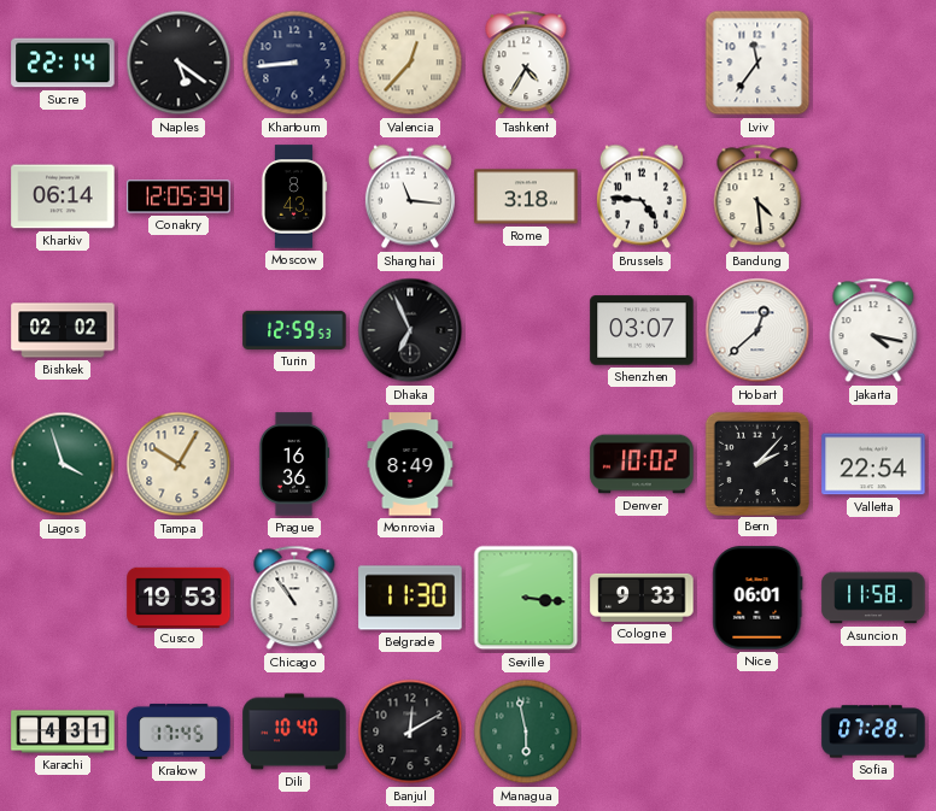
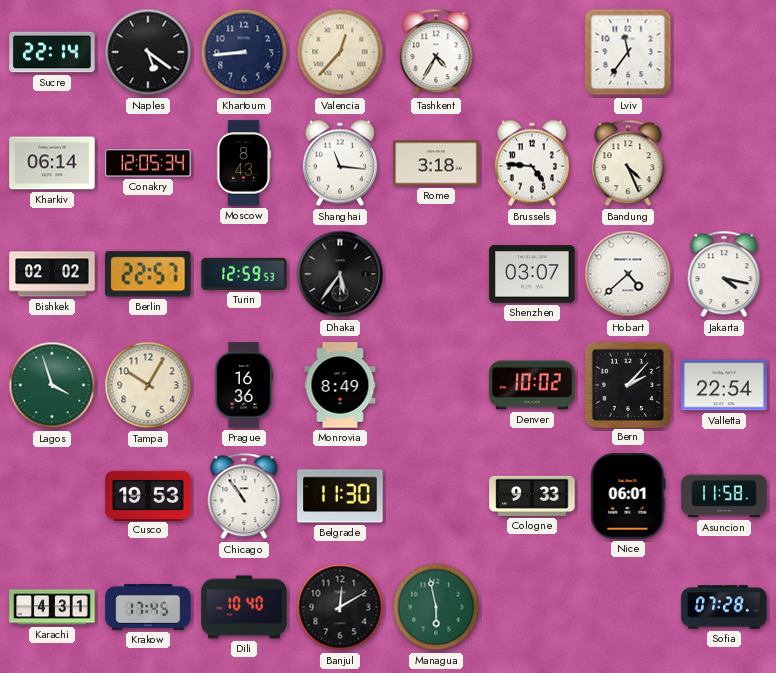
Bandung: 4:29 -> 4:26 (628, 163)
Berlin: none -> 22:57 (148, 274)
Dhaka: 6:56 -> 5:36 (340, 274)
Hobart: 12:38 -> 4:38 (628, 274)
Seville: 3:16 -> none (526, 598)
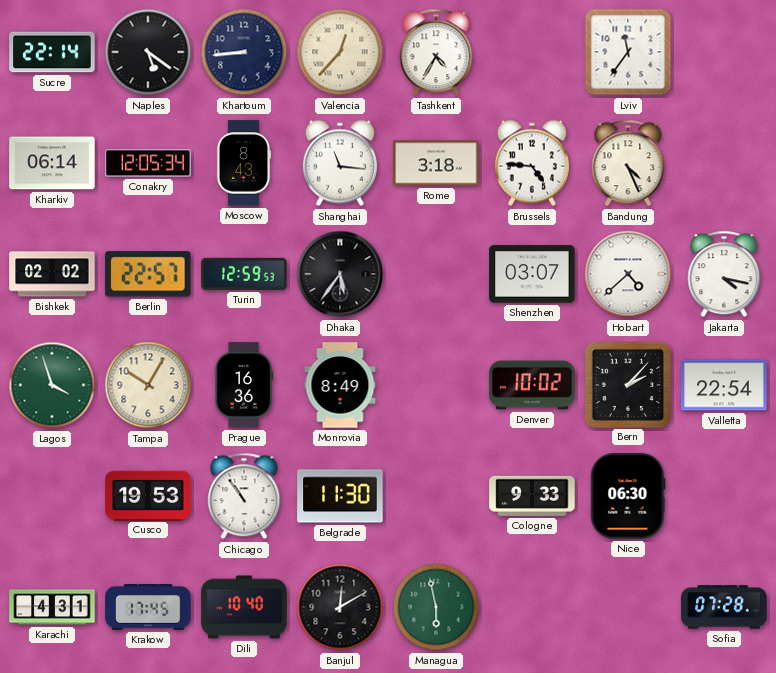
Nice: 06:01 -> 06:30 (628, 496)
Asuncion: 11:58 -> none (724, 496)
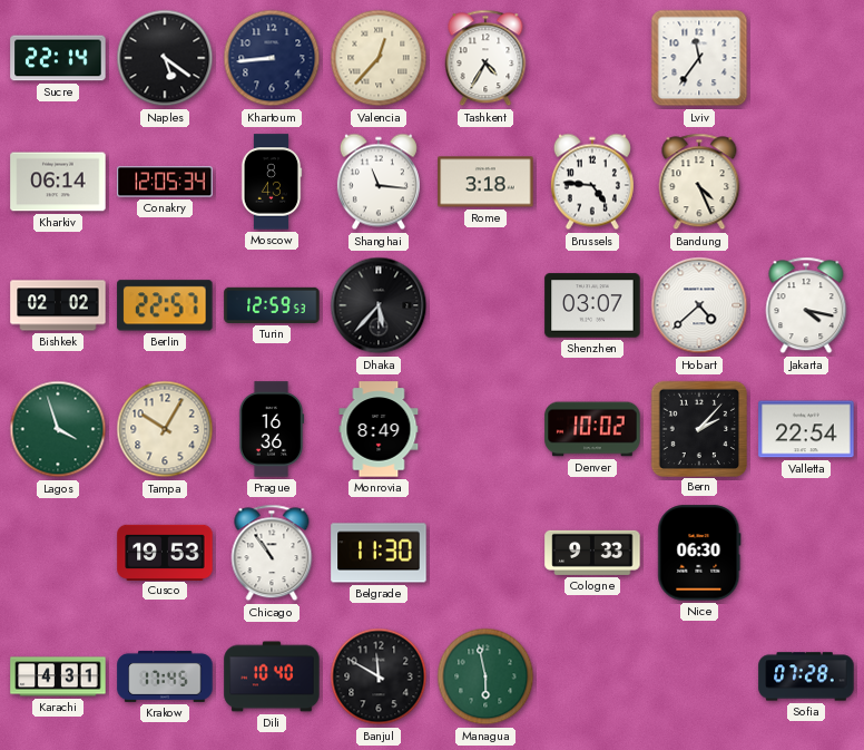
Dhaka: 5:36 -> 5:37 (379, 305)
Banjul: 12:10 -> 11:50 (379, 676)
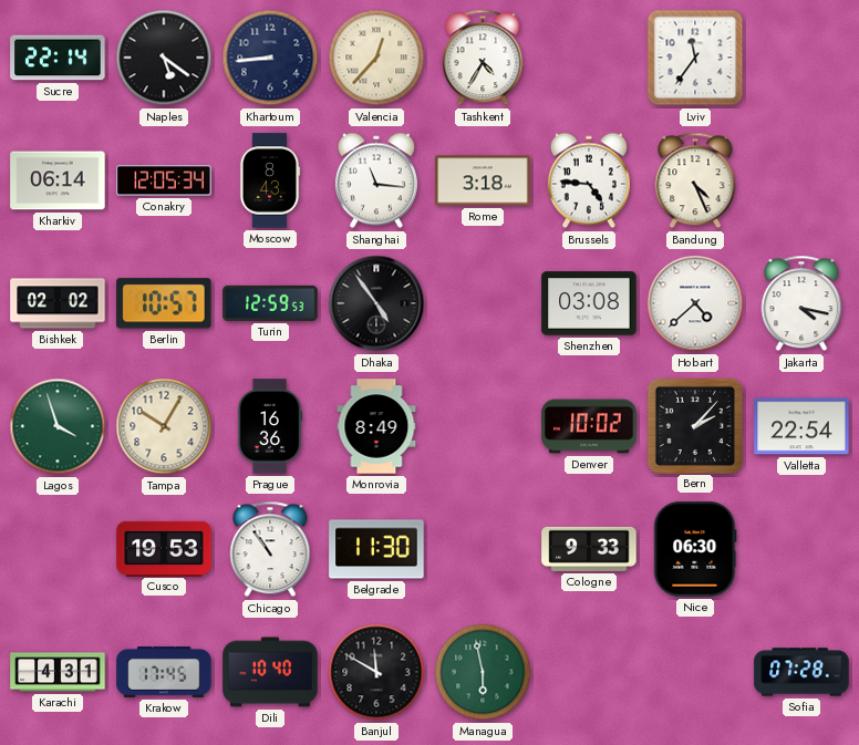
Berlin: 22:57 -> 10:57 (164, 303)
Dhaka: 5:37 -> 4:54 (376, 303)
Shenzhen: 03:07 -> 03:08 (589, 303)
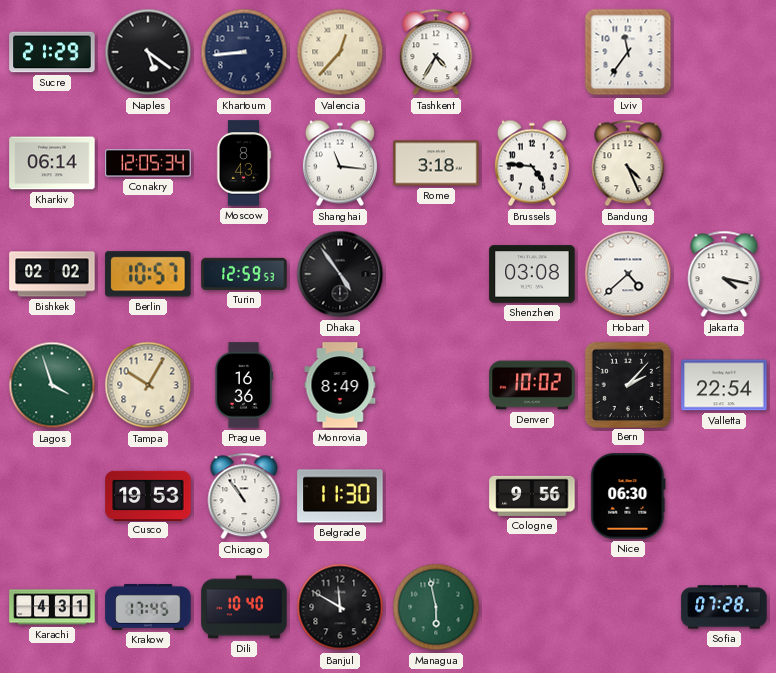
Sucre: 22:14 -> 21:29 (52, 52)
Cologne: 9:33 -> 9:56 (532, 496)
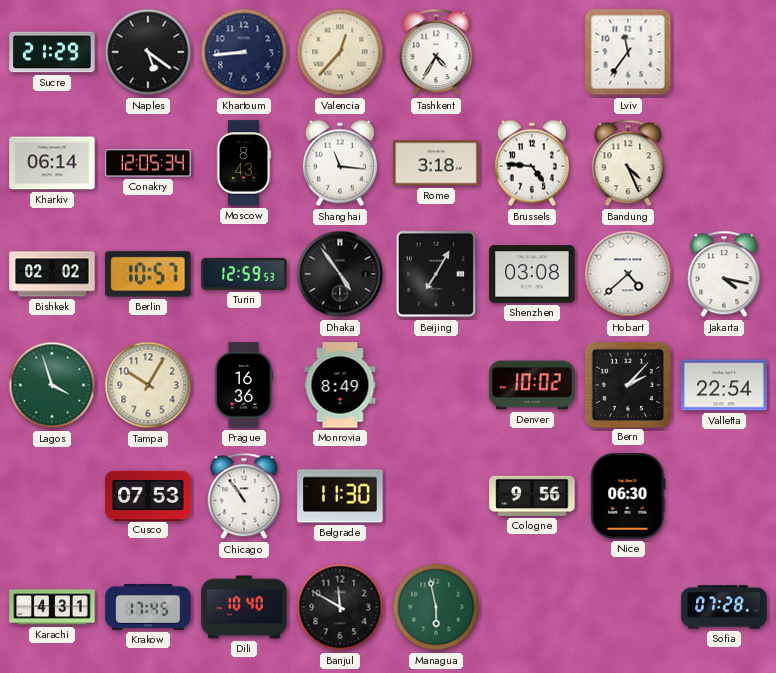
Beijing: none -> 7:05 (436, 274)
Cusco: 19:53 -> 07:53 (148, 495)
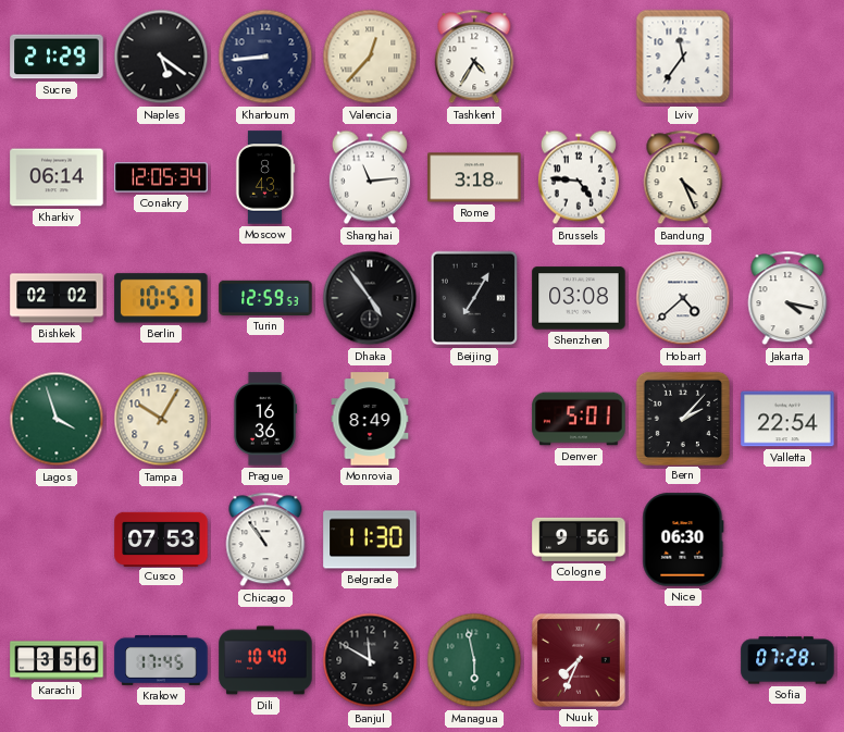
Shanghai: 11:16 -> 11:14 (370, 177)
Denver: 10:02 -> 5:01 (579, 419)
Karachi: 4:31 -> 3:56 (57, 660)
Nuuk: none -> 7:34 (579, 660)
